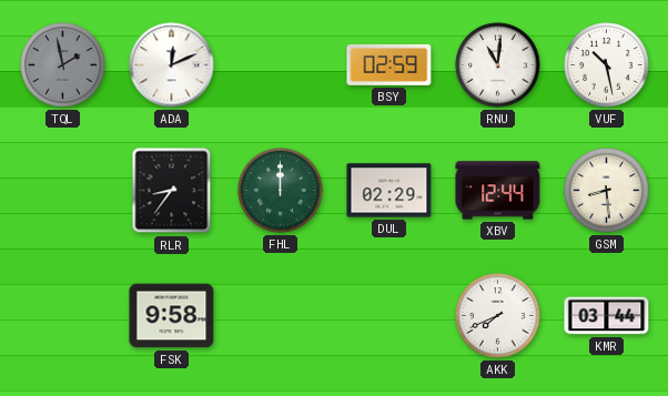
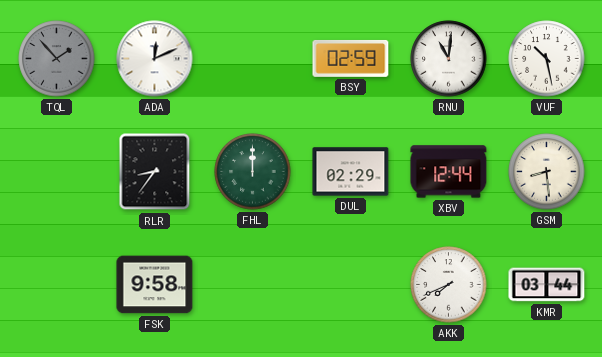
TQL: 1:58 -> 1:53 (57, 59)
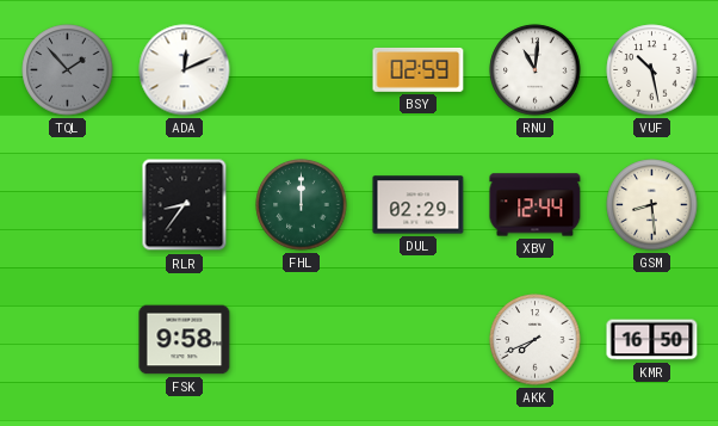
KMR: 03:44 -> 16:50 (652, 340)
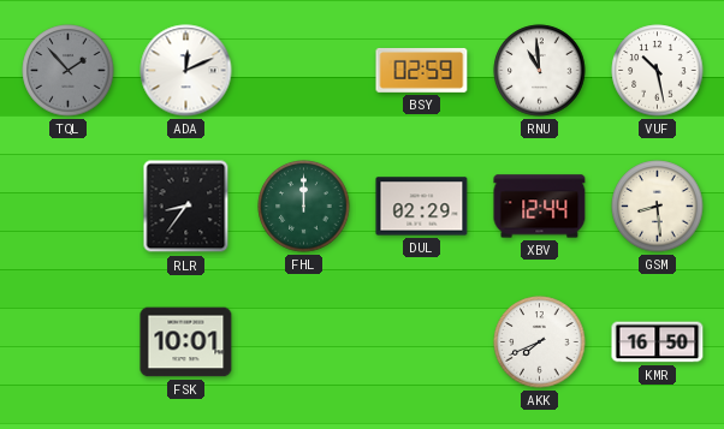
RNU: 11:01 -> 10:59 (540, 71)
FSK: 9:58 -> 10:01 (186, 342)
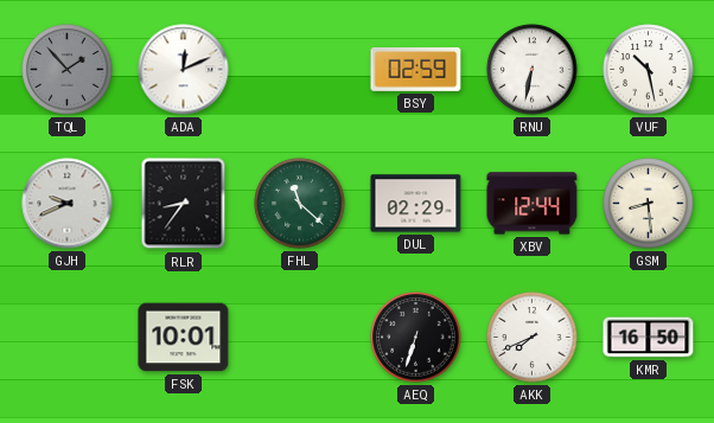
RNU: 10:59 -> 6:32 (533, 70)
GJH: none -> 9:41 (68, 204)
FHL: 12:00 -> 11:22 (300, 204)
AEQ: none -> 6:33 (416, 338)
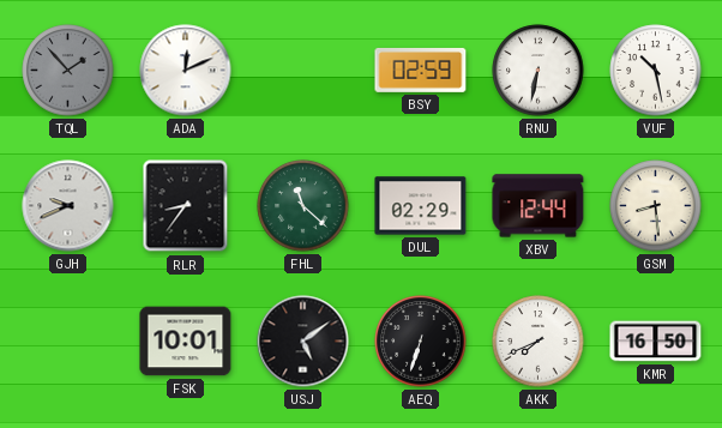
USJ: none -> 5:09 (303, 342)
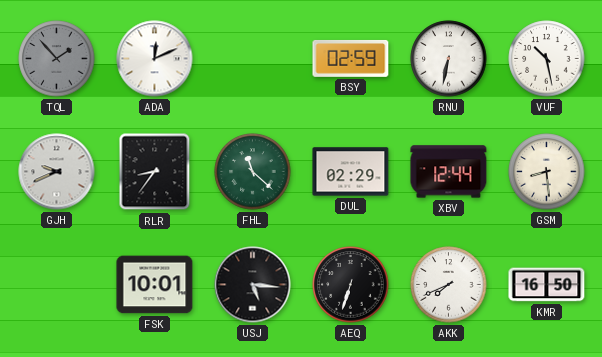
USJ: 5:09 -> 5:16 (253, 285)
